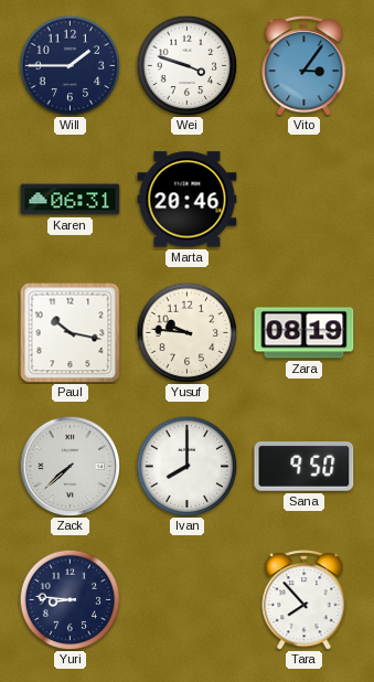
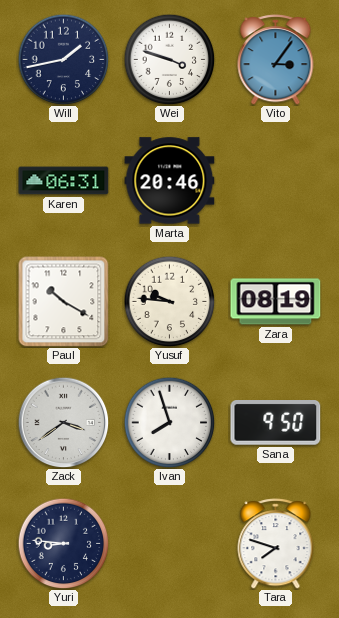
Will: 1:45 -> 1:43 (63, 59)
Paul: 10:17 -> 10:20 (64, 302)
Zack: 7:38 -> 3:39 (63, 422)
Ivan: 8:00 -> 7:57 (169, 422)
Tara: 7:53 -> 7:48 (276, 544)
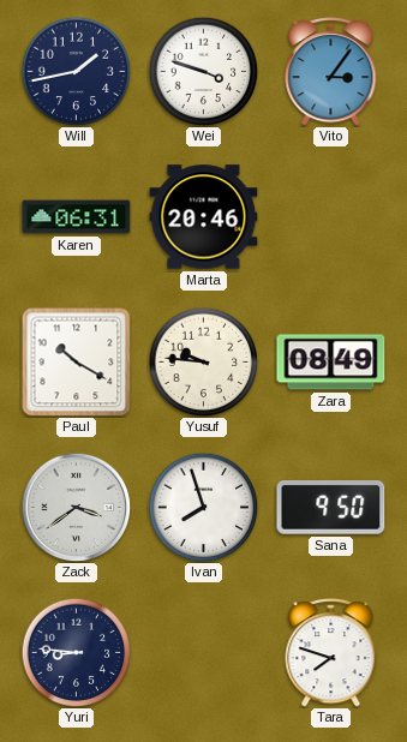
Zara: 08:19 -> 08:49 (331, 363)
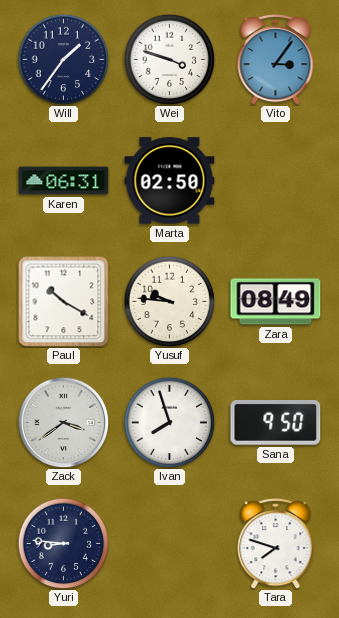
Will: 1:43 -> 1:36 (63, 59)
Marta: 20:46 -> 02:50 (170, 181)
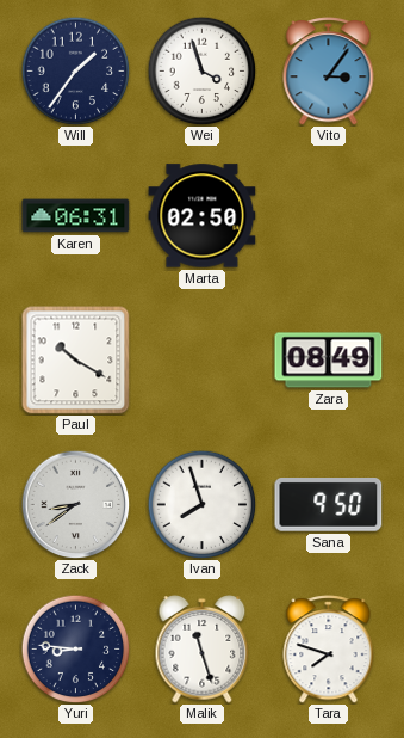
Wei: 3:48 -> 3:57 (201, 70)
Yusuf: 9:46 -> none (169, 301)
Zack: 3:39 -> 8:39 (75, 504)
Malik: none -> 11:27 (203, 650)
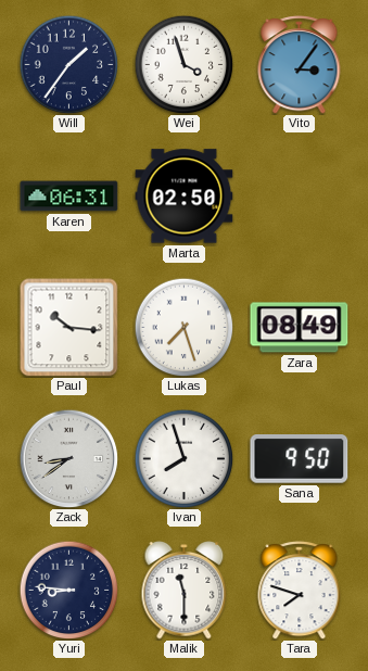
Paul: 10:20 -> 10:16 (69, 328)
Lukas: none -> 7:27 (183, 327)
Malik: 11:27 -> 11:30 (185, 591)
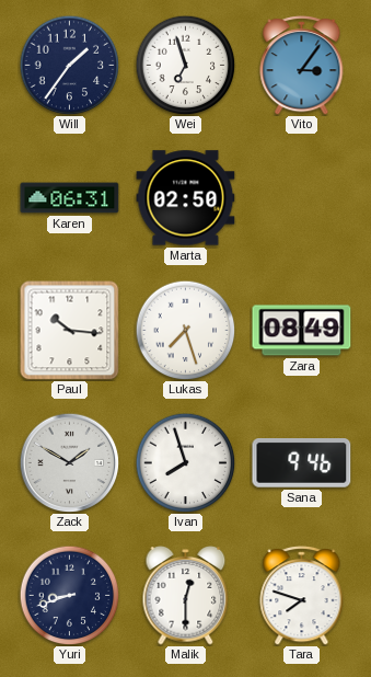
Wei: 3:57 -> 6:57 (185, 65)
Zack: 8:39 -> 1:50 (69, 462)
Sana: 9:50 -> 9:46 (302, 463)
Yuri: 8:46 -> 8:42 (69, 595)
Malik: 11:30 -> 12:30 (186, 596)
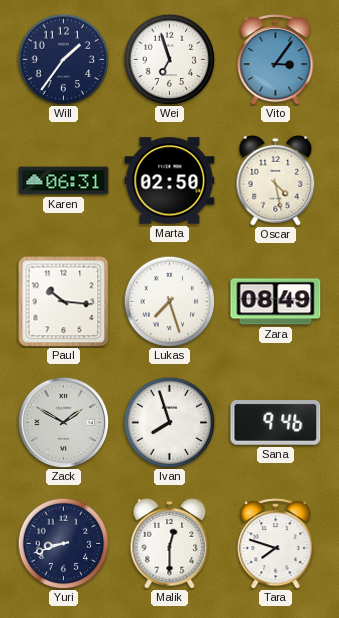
Oscar: none -> 4:28 (276, 181)
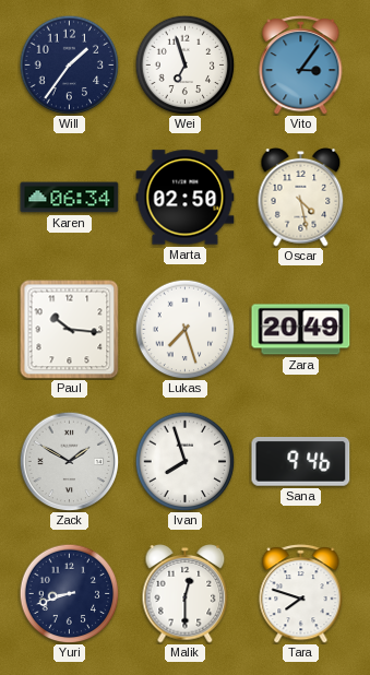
Karen: 06:31 -> 06:34 (70, 198)
Zara: 08:49 -> 20:49 (301, 330)
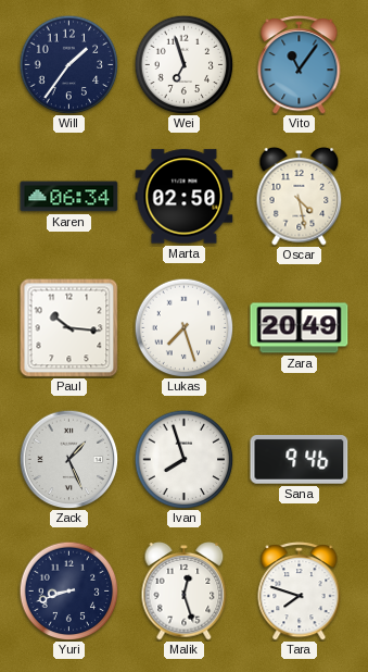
Vito: 3:06 -> 11:06 (300, 65)
Zack: 1:50 -> 1:26 (68, 459)
Malik: 12:30 -> 12:27 (185, 592)
